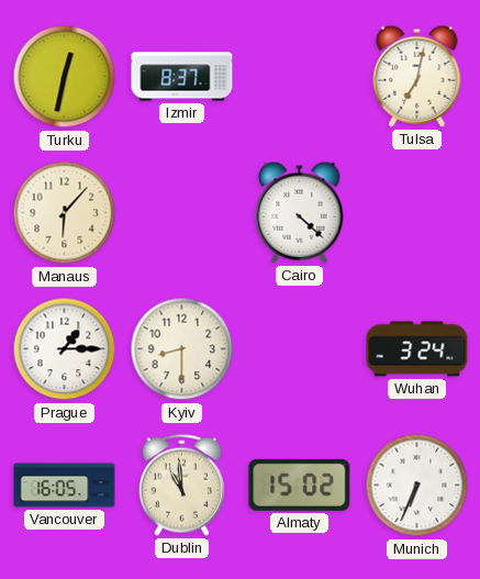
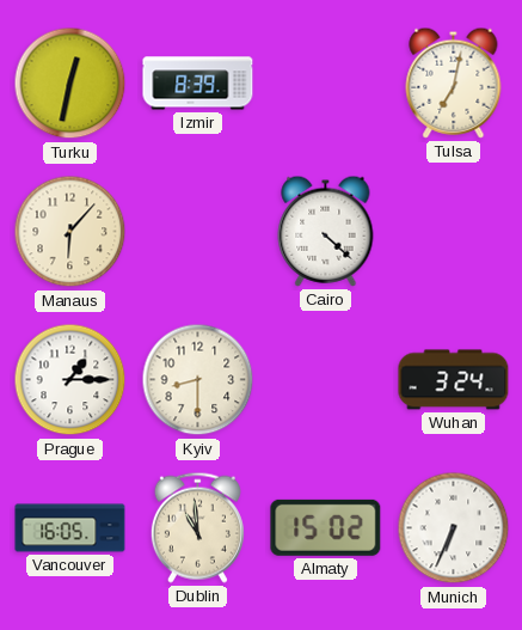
Izmir: 8:37 -> 8:39 (198, 84)
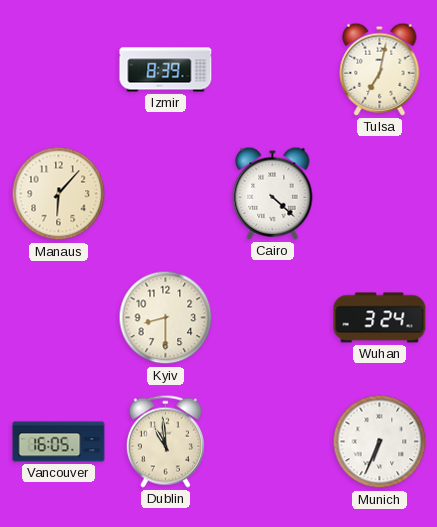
Turku: 12:32 -> none (70, 84)
Prague: 1:15 -> none (70, 380)
Almaty: 15:02 -> none (326, 527)
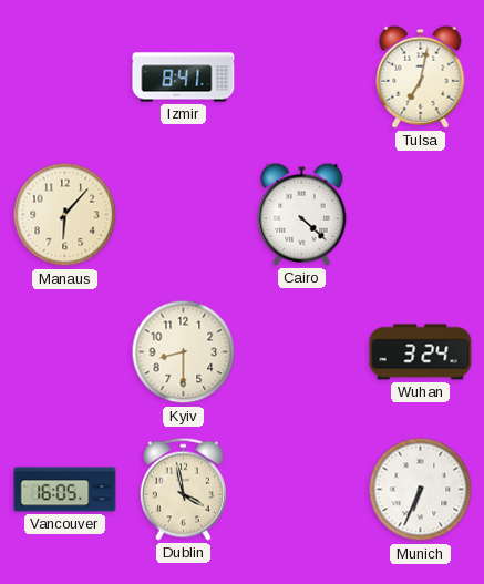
Izmir: 8:39 -> 8:41 (184, 78)
Dublin: 10:59 -> 3:58 (183, 489)
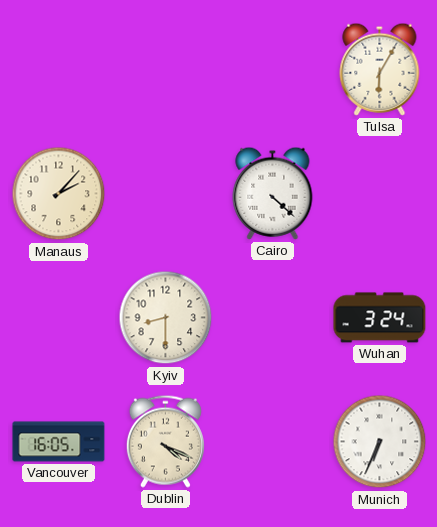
Izmir: 8:41 -> none (184, 78)
Tulsa: 7:02 -> 6:05 (380, 69)
Manaus: 6:07 -> 2:07 (59, 194)
Dublin: 3:58 -> 4:19 (165, 441)
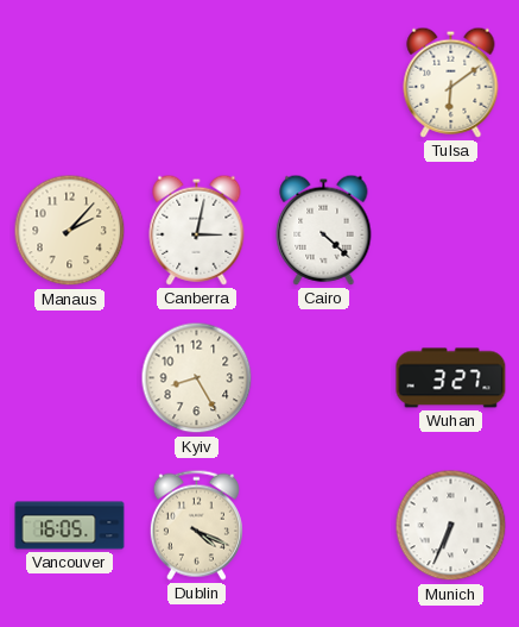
Tulsa: 6:05 -> 6:09 (451, 82)
Canberra: none -> 3:02 (197, 230)
Kyiv: 8:30 -> 8:25 (197, 378)
Wuhan: 3:24 -> 3:27 (451, 378)
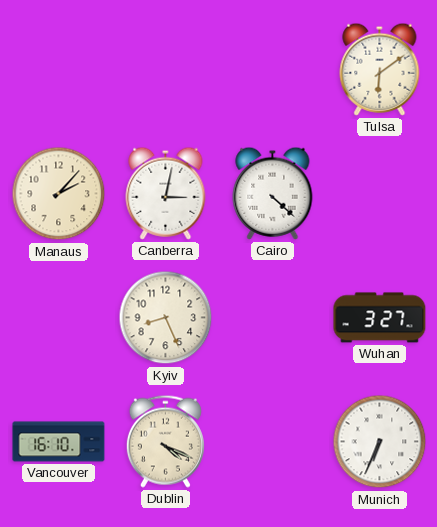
Kyiv: 8:25 -> 8:26 (166, 318)
Vancouver: 16:05 -> 16:10 (59, 442)
